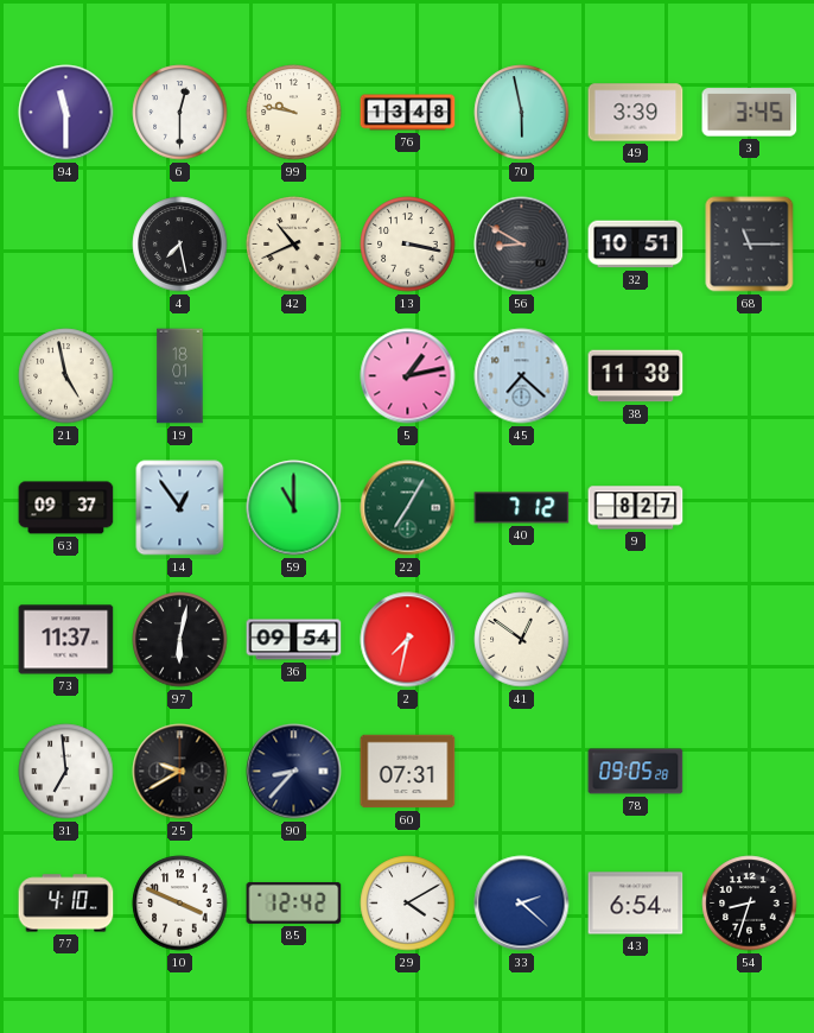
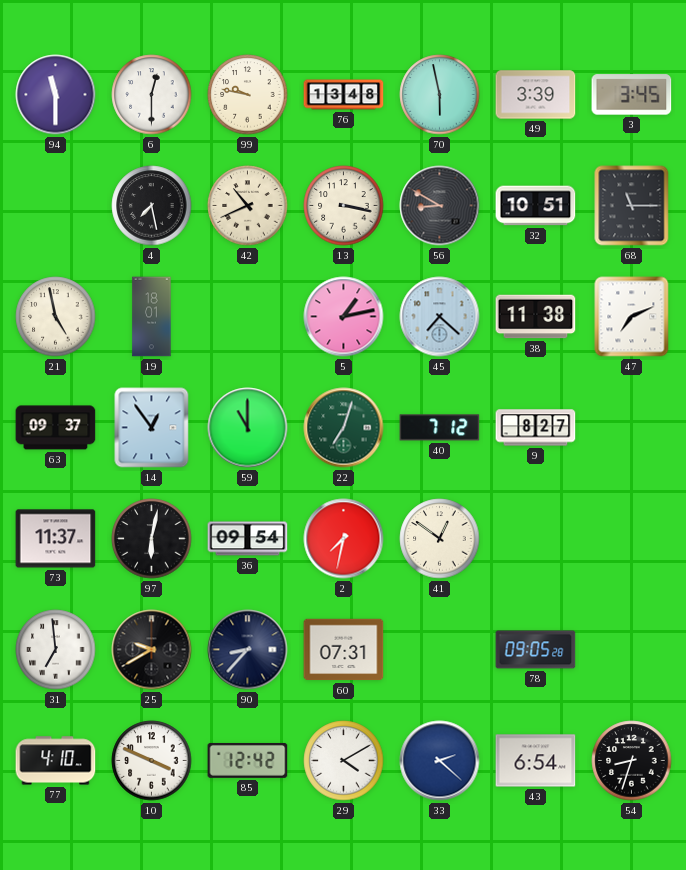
47: none -> 7:11 (632, 317)
22: 7:05 -> 7:03 (344, 428)
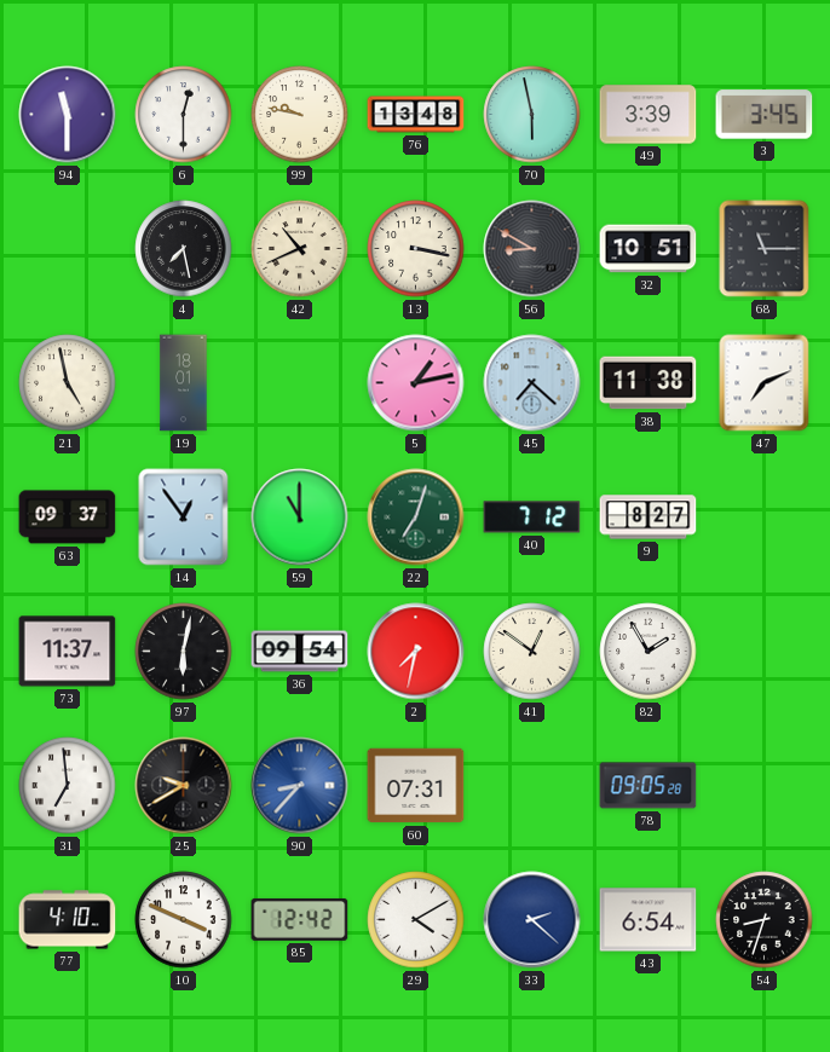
82: none -> 1:55 (649, 652)
90 dial: navy -> blue (300, 786)
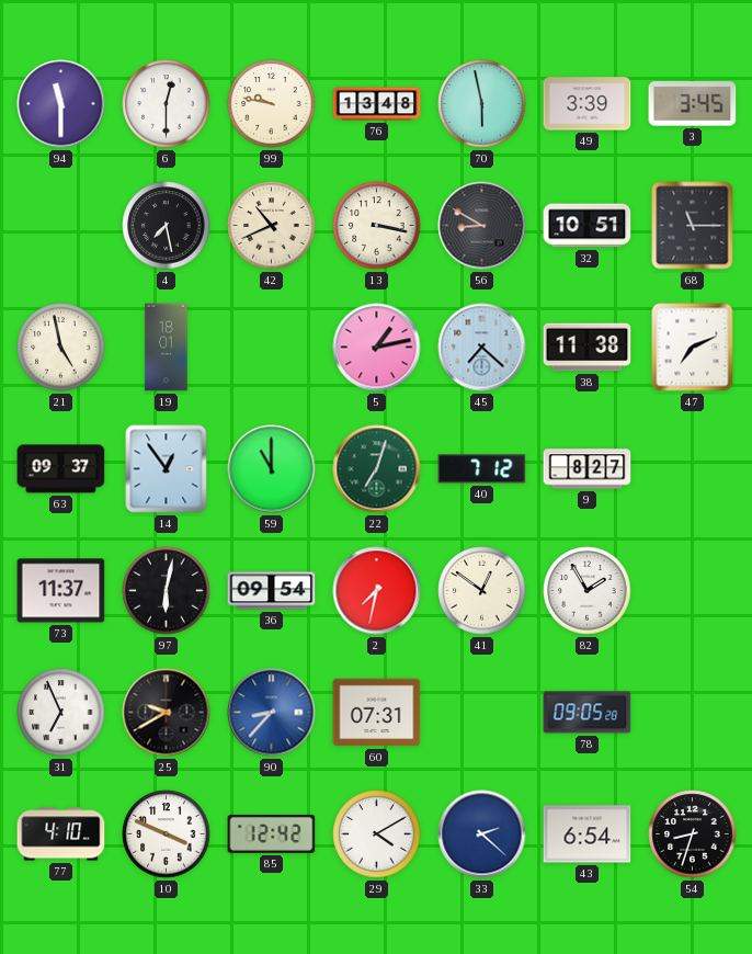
31: 6:59 -> 6:56 (61, 713)
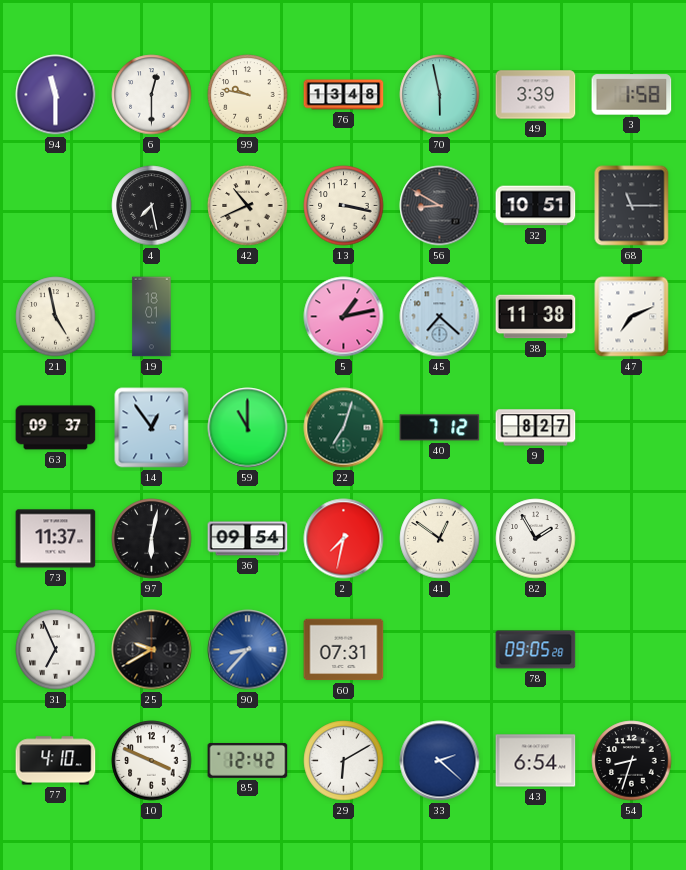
3: 3:45 -> 1:58 (632, 95)
29: 4:10 -> 6:10 (344, 761)
